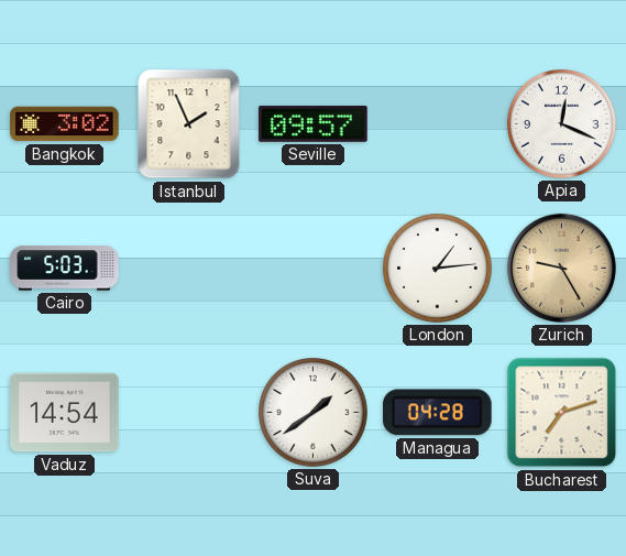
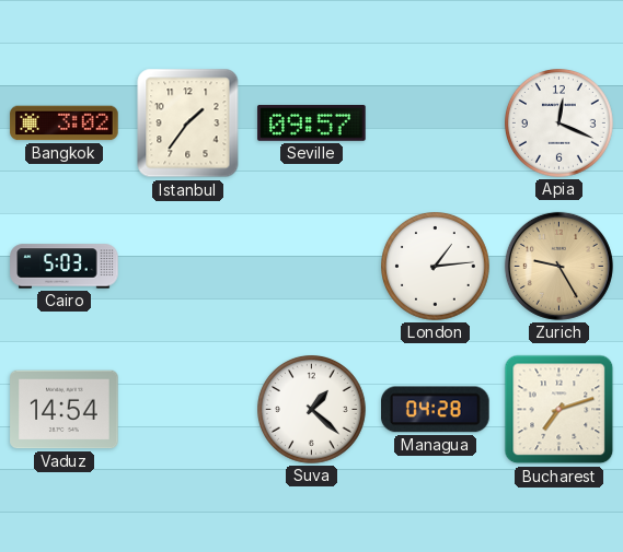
Istanbul: 1:56 -> 1:36 (188, 124)
Suva: 1:39 -> 1:22 (312, 410)
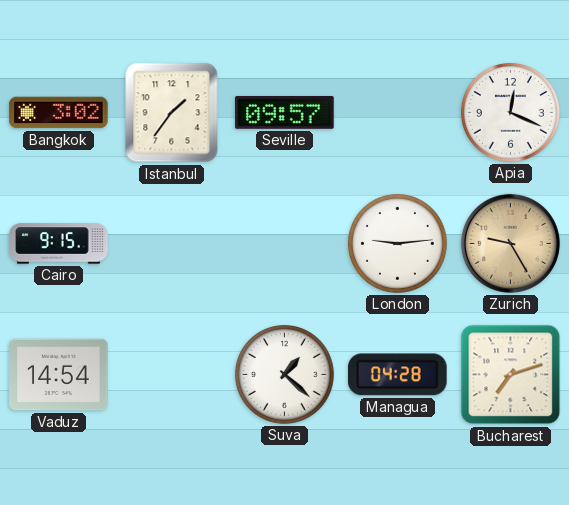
Cairo: 5:03 -> 9:15 (59, 244)
London: 1:14 -> 9:14 (398, 244)
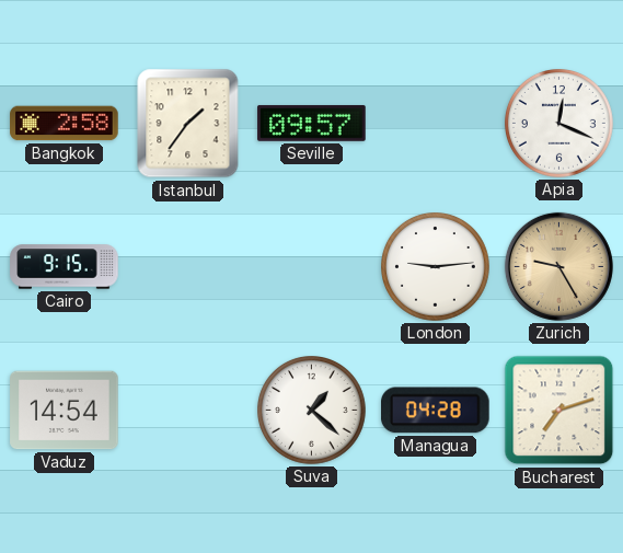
Bangkok: 3:02 -> 2:58 (65, 124)
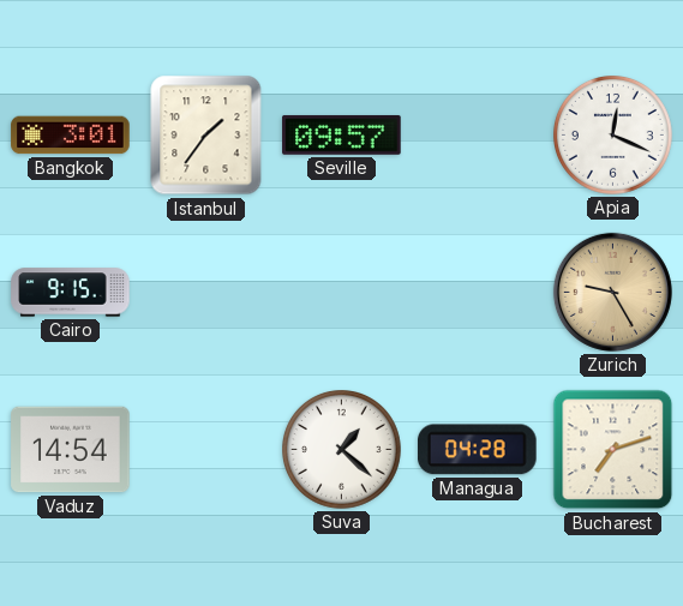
Bangkok: 2:58 -> 3:01 (71, 136)
London: 9:14 -> none (436, 267)
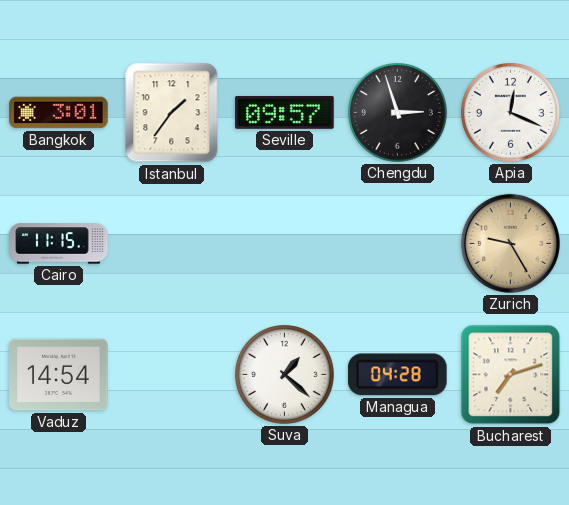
Chengdu: none -> 2:57 (398, 113)
Cairo: 9:15 -> 11:15 (59, 244)
